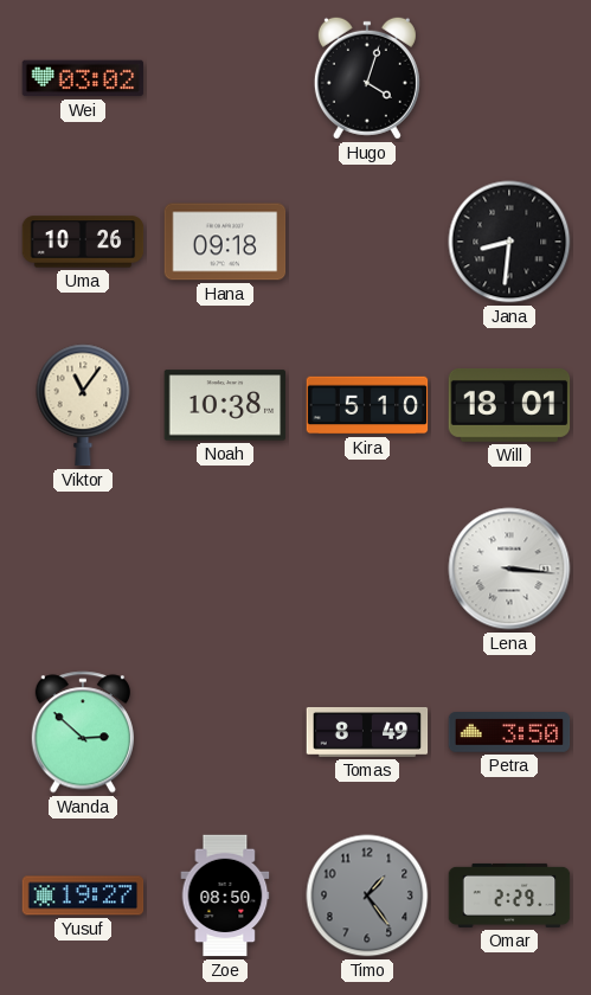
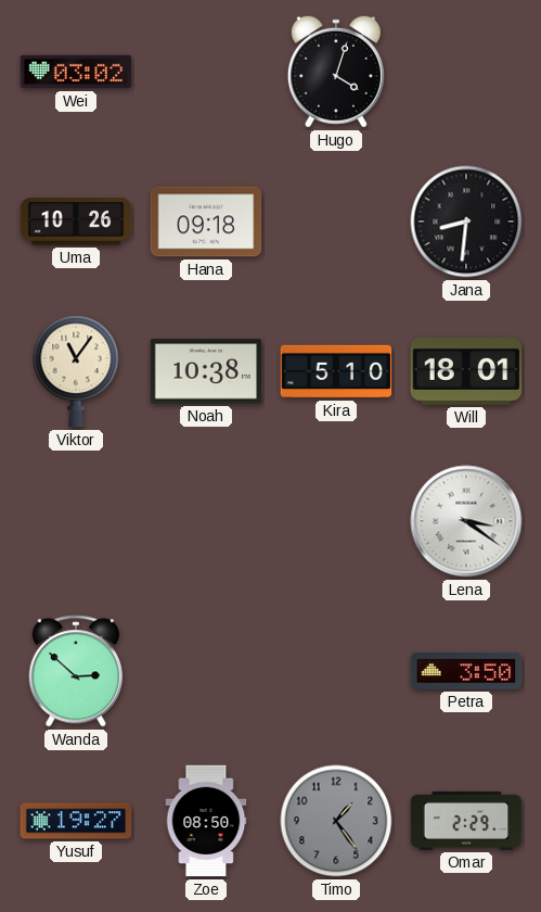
Lena: 3:16 -> 3:21 (466, 521)
Tomas: 8:49 -> none (367, 732)
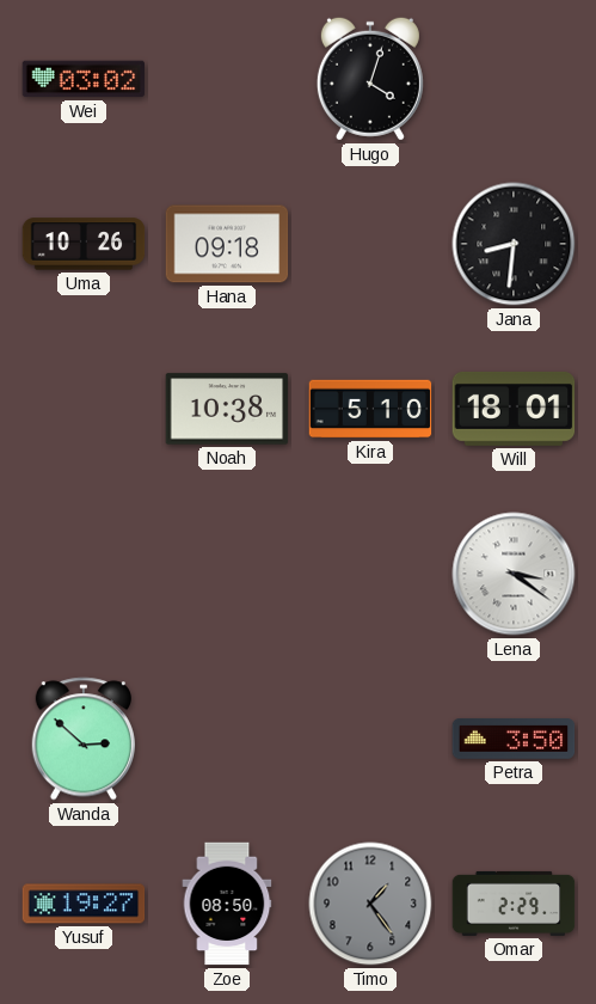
Viktor: 11:06 -> none (76, 371)
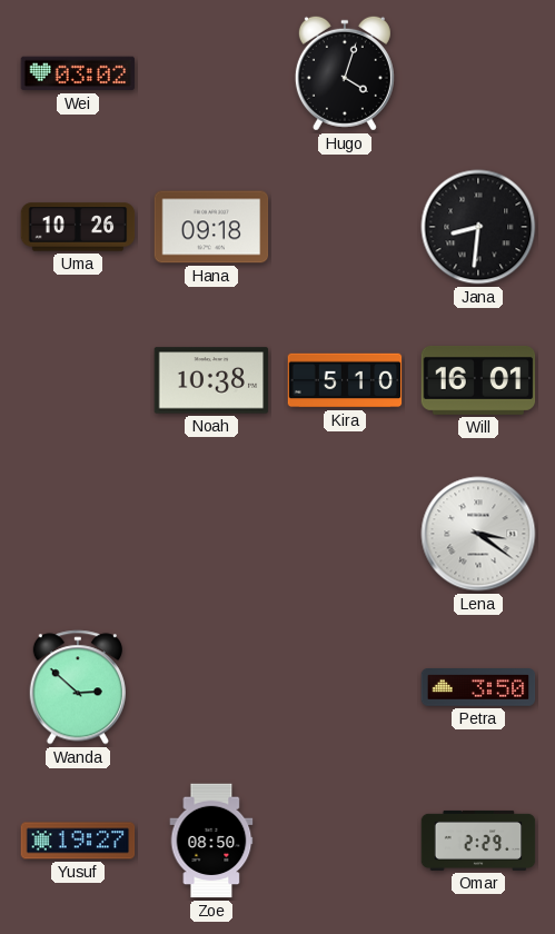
Will: 18:01 -> 16:01 (478, 380)
Timo: 1:24 -> none (370, 904)
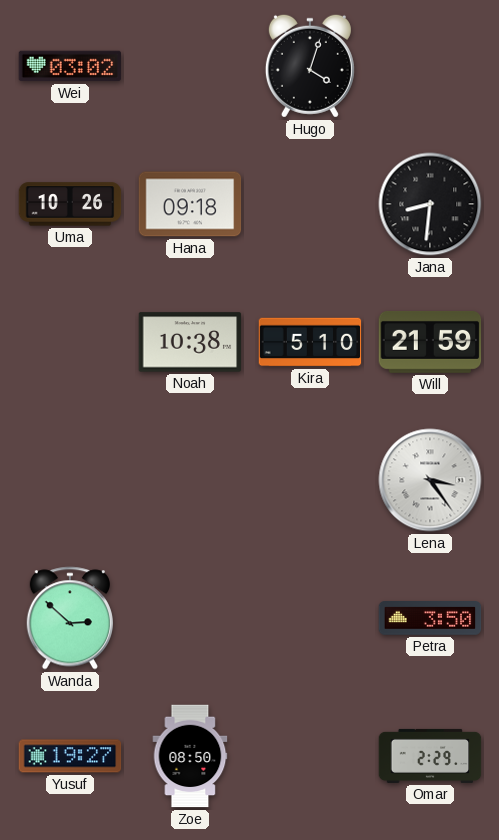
Will: 16:01 -> 21:59 (430, 342)
Lena: 3:21 -> 3:24 (430, 480)
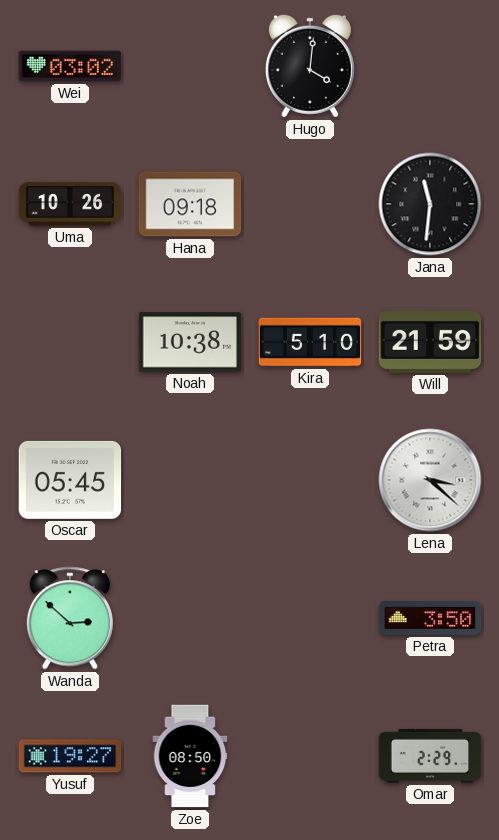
Hugo: 4:03 -> 4:01 (310, 66)
Jana: 8:31 -> 11:31 (430, 204)
Oscar: none -> 05:45 (70, 480)
Lena: 3:24 -> 3:22 (430, 480)
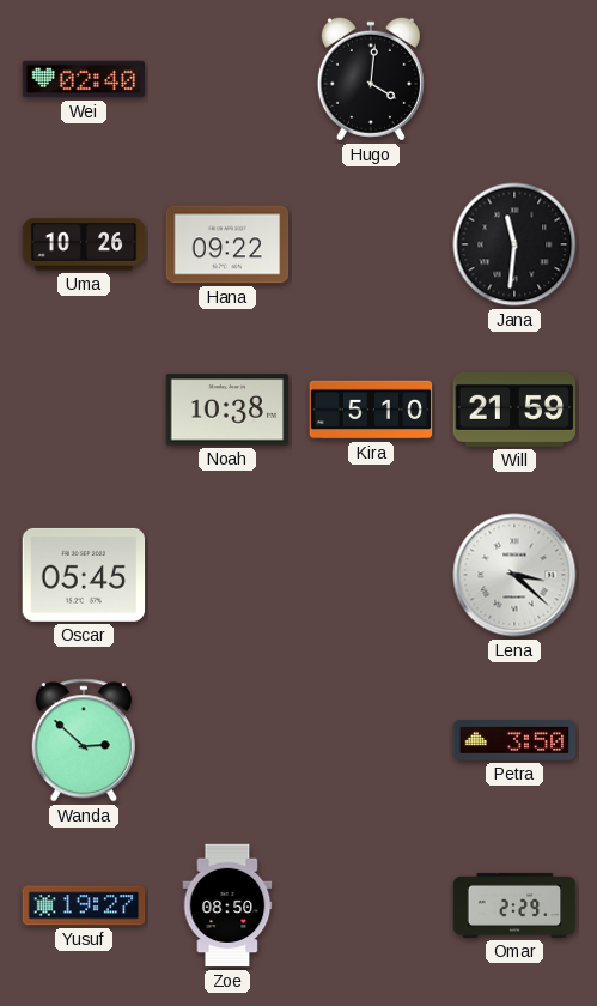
Wei: 03:02 -> 02:40 (84, 79)
Hana: 09:18 -> 09:22 (227, 244)
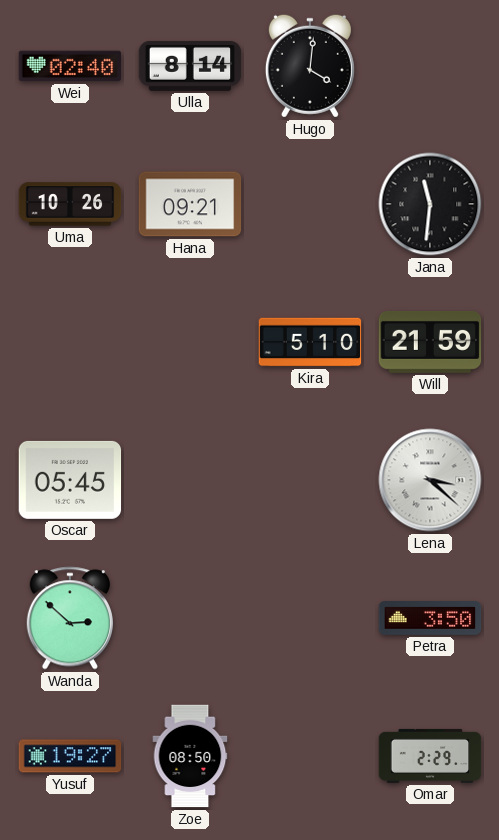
Ulla: none -> 8:14 (190, 66)
Hana: 09:22 -> 09:21 (190, 204)
Noah: 10:38 -> none (227, 410)
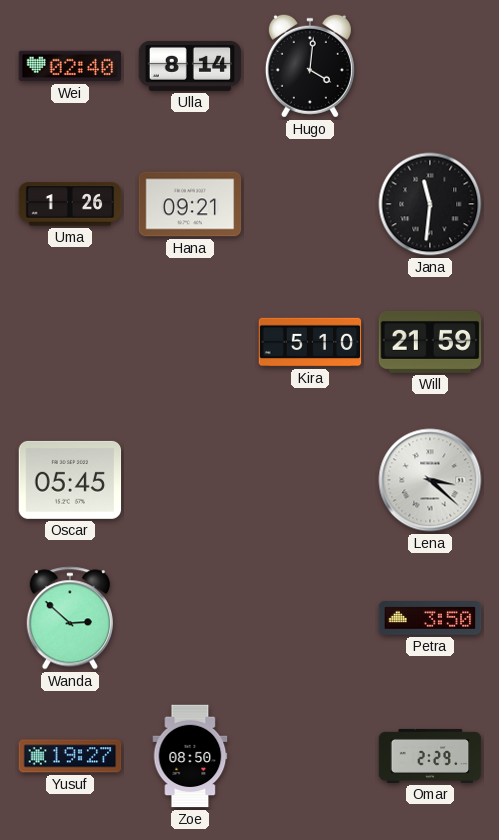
Uma: 10:26 -> 1:26 (70, 204)
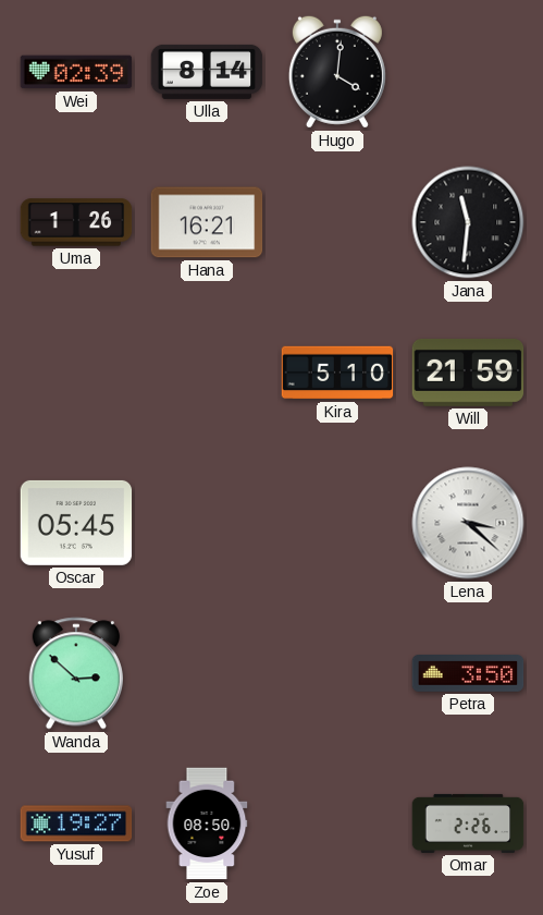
Wei: 02:40 -> 02:39 (76, 72)
Hana: 09:21 -> 16:21 (207, 222)
Omar: 2:29 -> 2:26 (468, 823)
